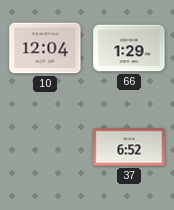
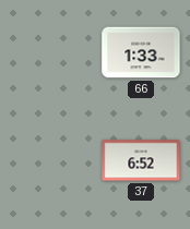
10: 12:04 -> none (45, 48)
66: 1:29 -> 1:33 (141, 52)
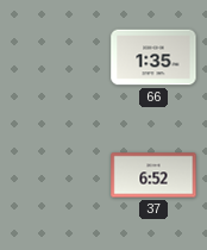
66: 1:33 -> 1:35 (153, 57)
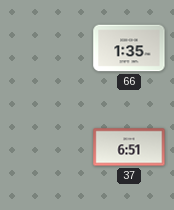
37: 6:52 -> 6:51 (129, 147)
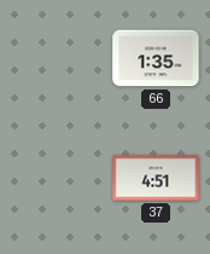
37: 6:51 -> 4:51 (156, 178)
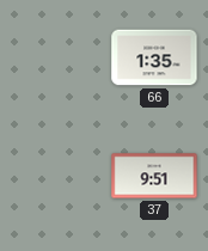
37: 4:51 -> 9:51 (154, 176)
